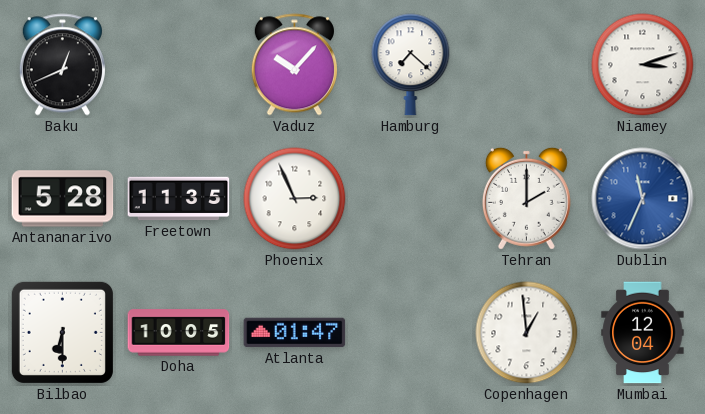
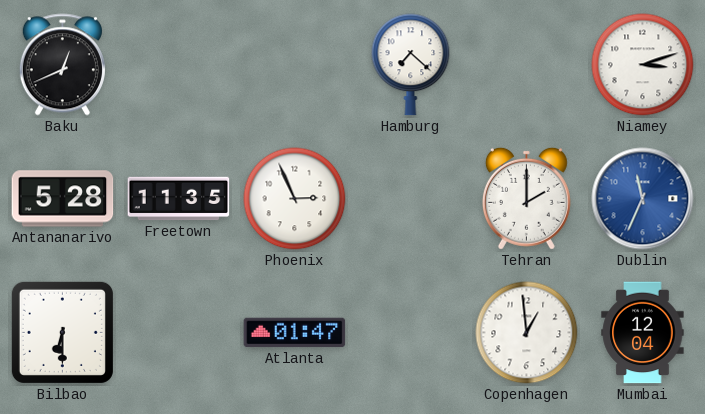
Vaduz: 10:07 -> none (294, 65)
Doha: 10:05 -> none (179, 333)
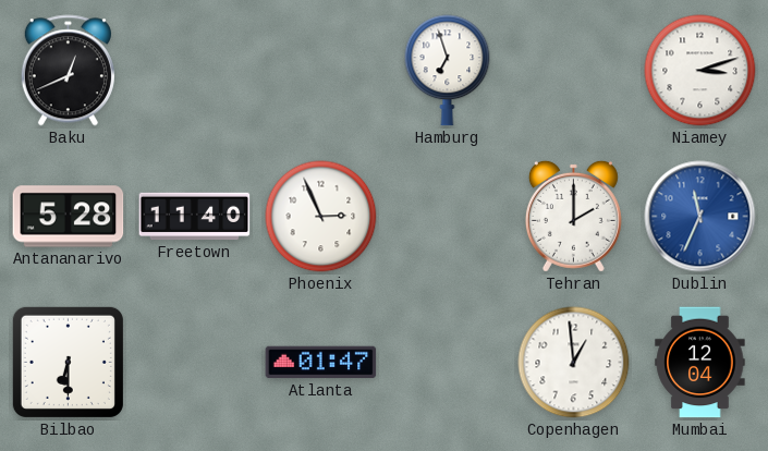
Hamburg: 7:22 -> 6:57 (448, 71)
Freetown: 11:35 -> 11:40 (195, 217)
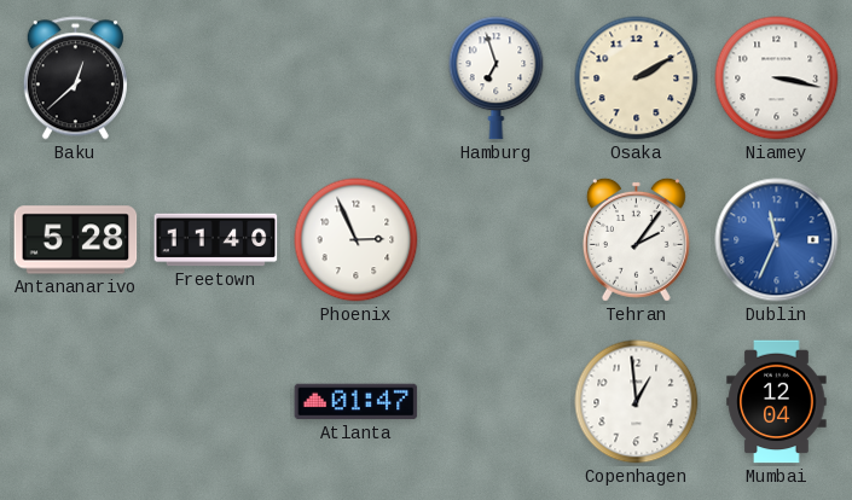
Baku: 12:41 -> 12:38 (75, 79)
Osaka: none -> 2:10 (637, 79)
Niamey: 3:12 -> 3:17 (777, 79)
Tehran: 2:00 -> 2:06 (636, 239)
Bilbao: 6:30 -> none (68, 362)
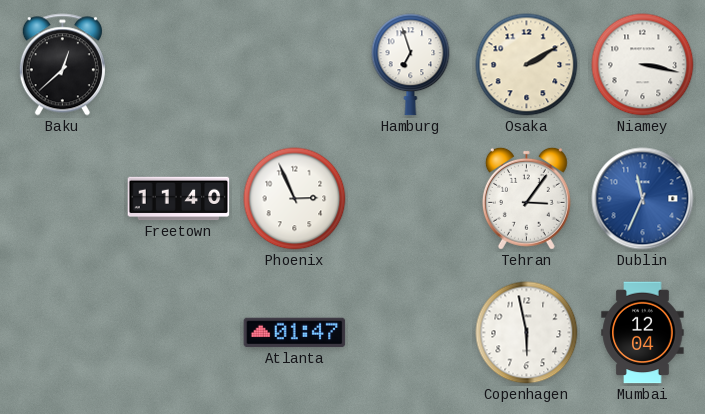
Antananarivo: 5:28 -> none (76, 240)
Tehran: 2:06 -> 3:06 (526, 198)
Copenhagen: 12:59 -> 5:58 (527, 333)
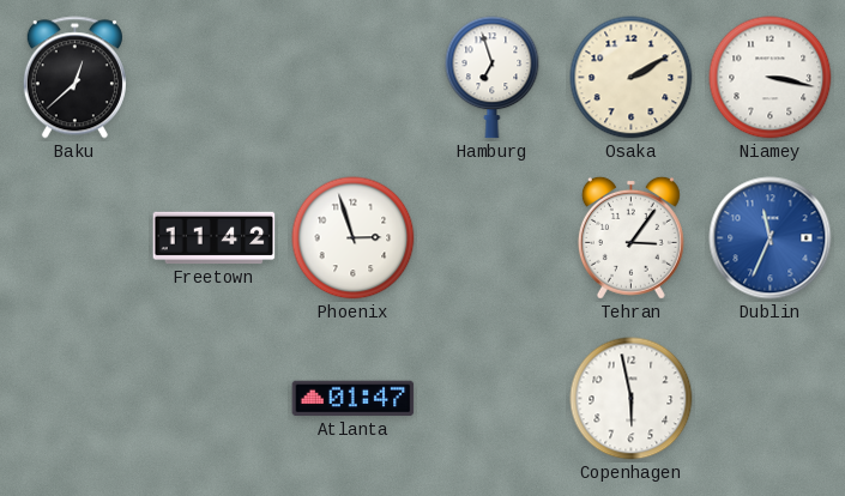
Freetown: 11:40 -> 11:42 (215, 238)
Phoenix: 2:56 -> 2:57 (354, 238)
Mumbai: 12:04 -> none (643, 333)
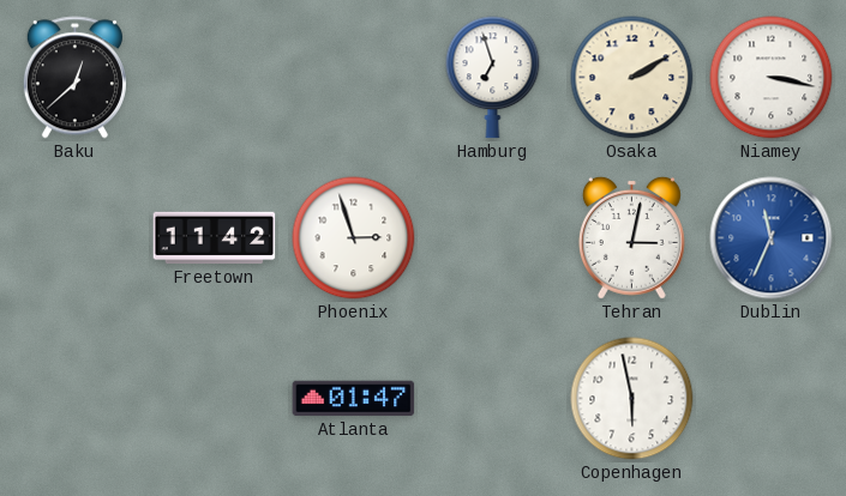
Tehran: 3:06 -> 3:02 (631, 237)
